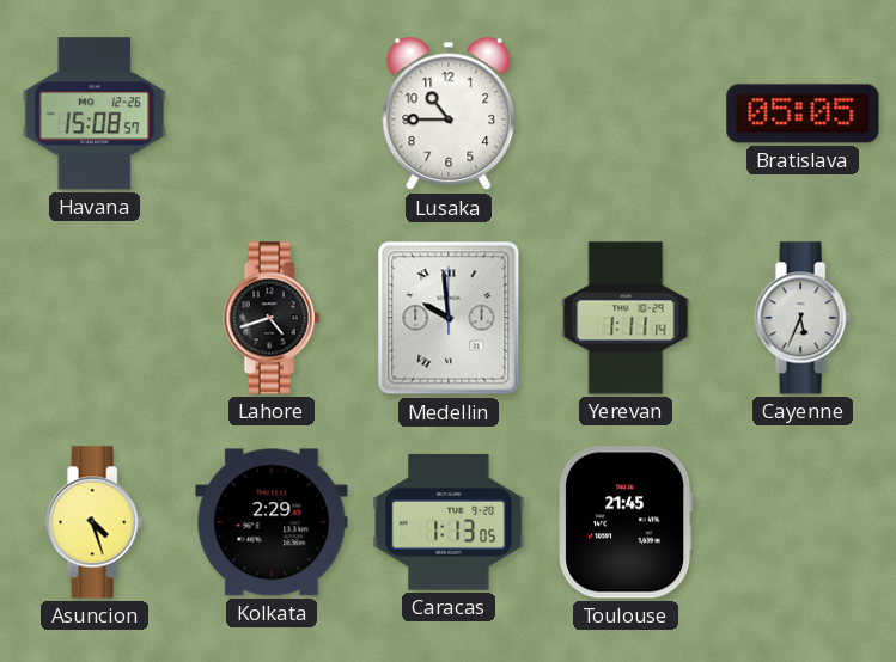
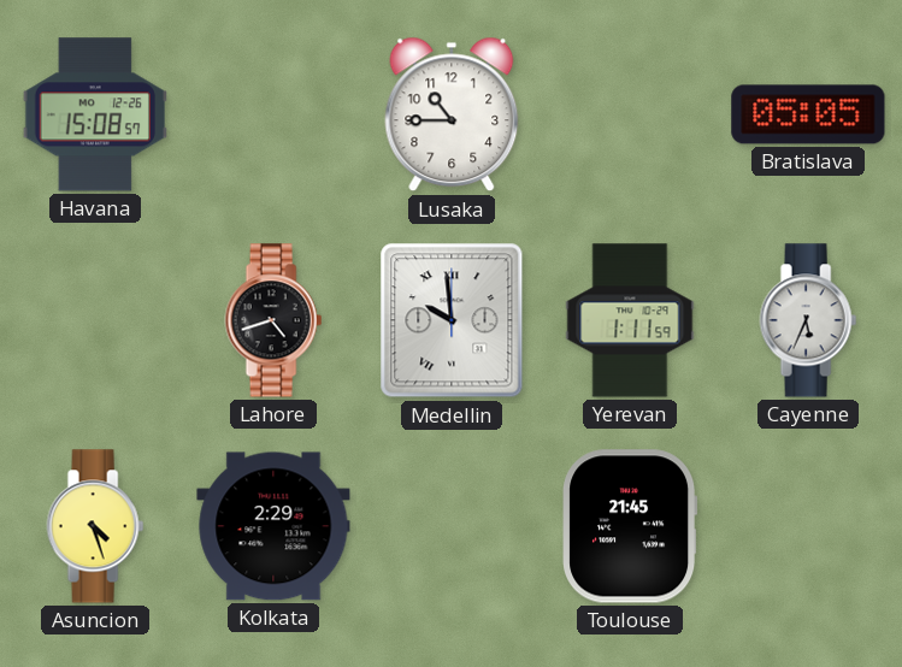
Yerevan: 1:11:14 -> 1:11:59 (630, 320)
Caracas: 1:13 -> none (449, 522)
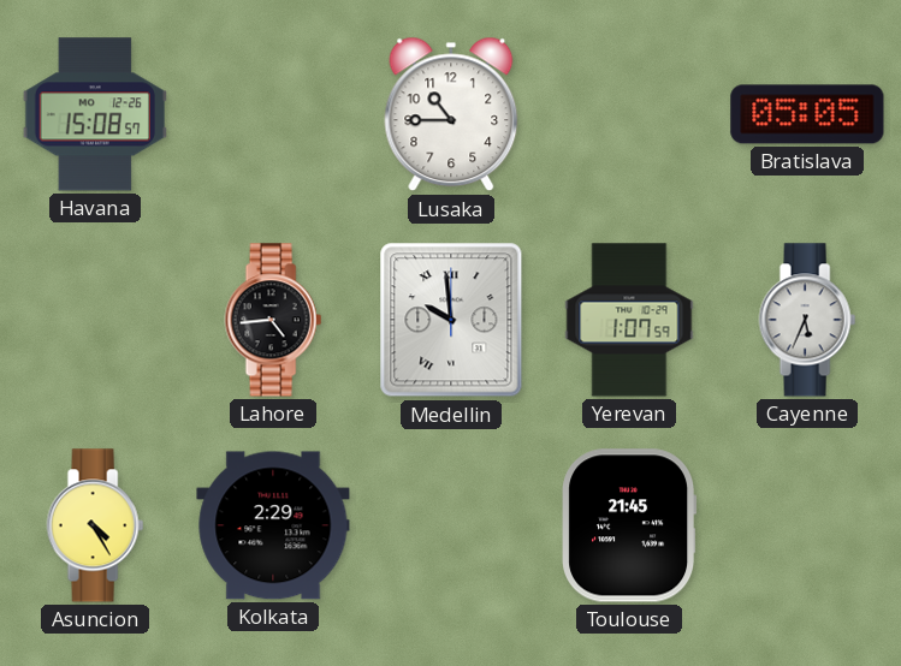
Lahore: 4:42 -> 4:44 (273, 320)
Yerevan: 1:11 -> 1:07 (629, 320)
Asuncion: 4:27 -> 4:25 (95, 525)
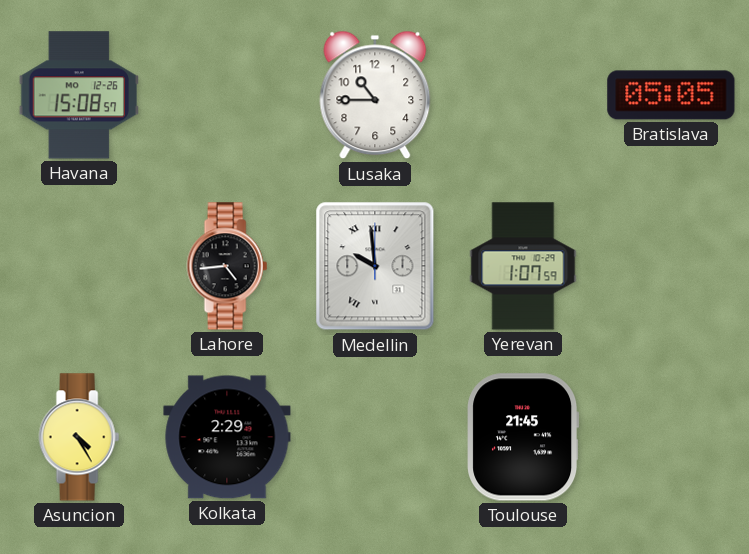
Cayenne: 5:34 -> none (807, 320)
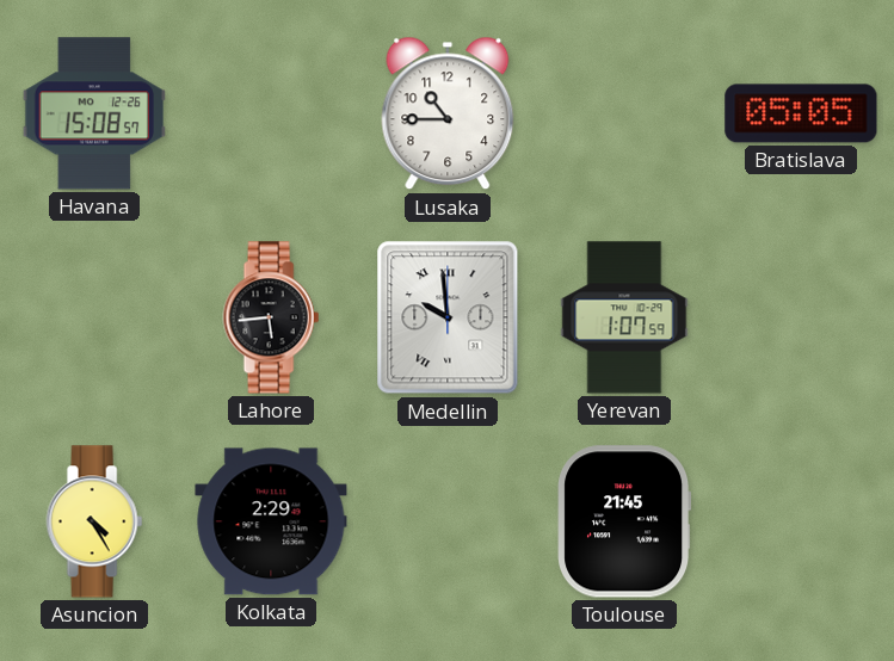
Lahore: 4:44 -> 5:44 (271, 317)
